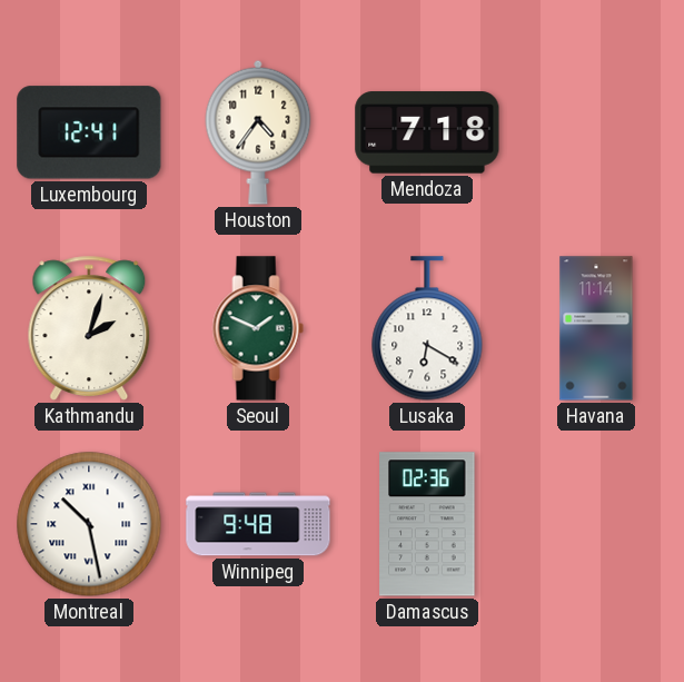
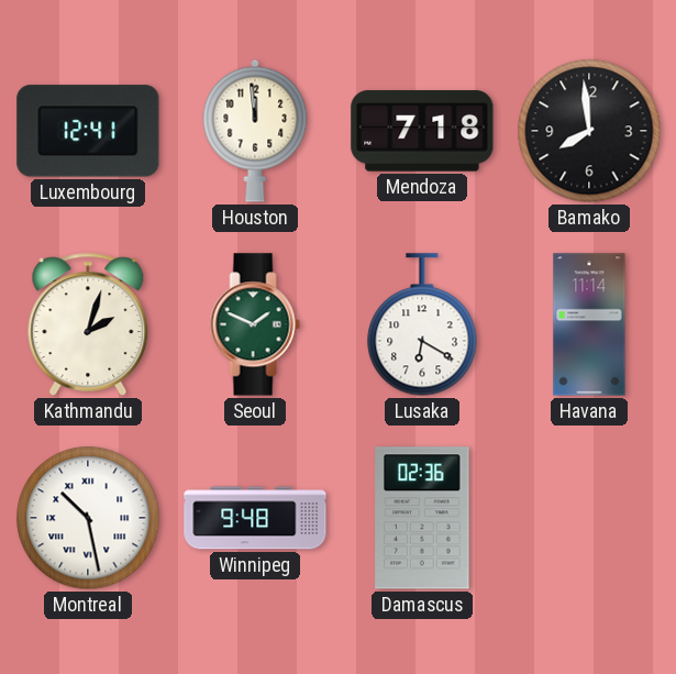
Houston: 4:36 -> 11:59 (255, 131)
Bamako: none -> 7:59 (589, 131)
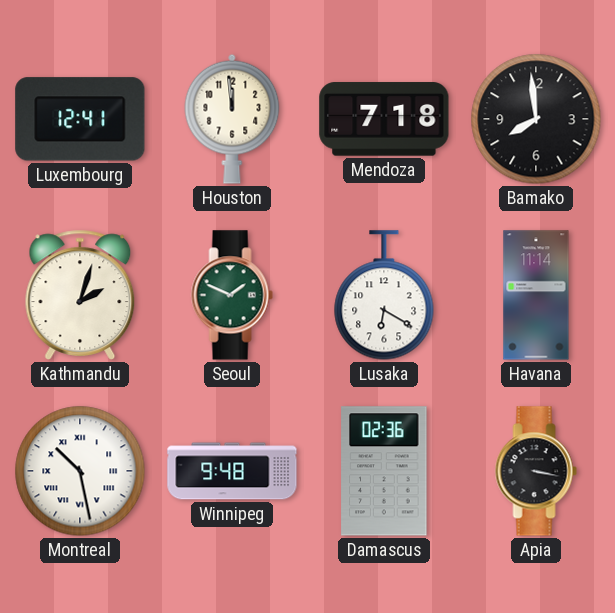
Apia: none -> 3:17 (536, 471)
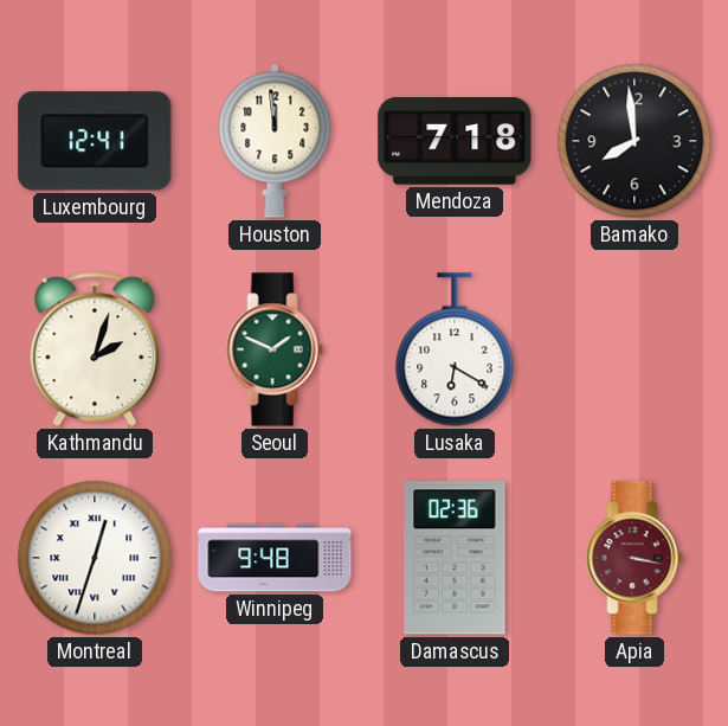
Havana: 11:14 -> none (536, 295)
Montreal: 10:28 -> 12:33 (95, 558)
Apia dial: black -> burgundy (634, 558)
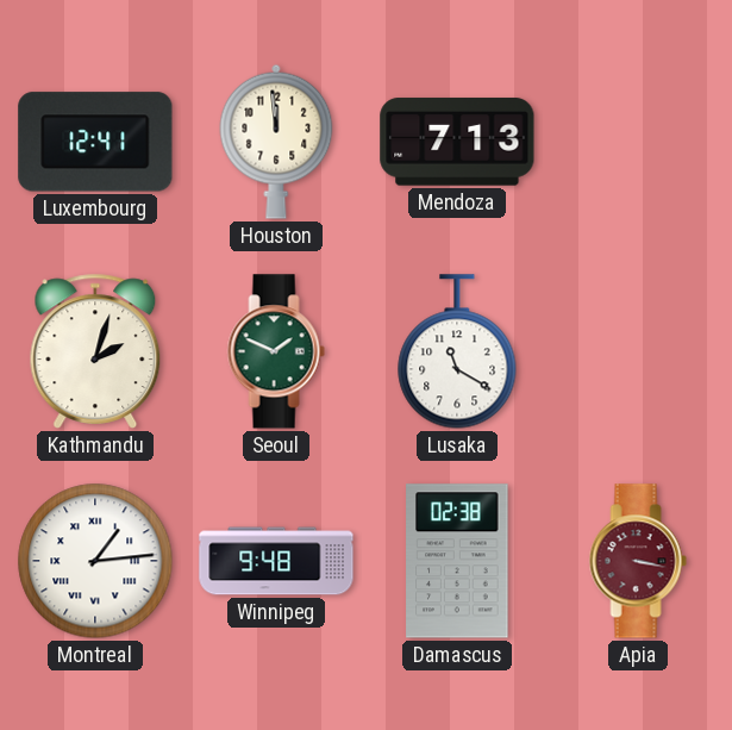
Mendoza: 7:18 -> 7:13 (457, 142)
Bamako: 7:59 -> none (634, 141)
Lusaka: 6:20 -> 11:20 (457, 351)
Montreal: 12:33 -> 1:14 (95, 561)
Damascus: 02:36 -> 02:38 (457, 561)
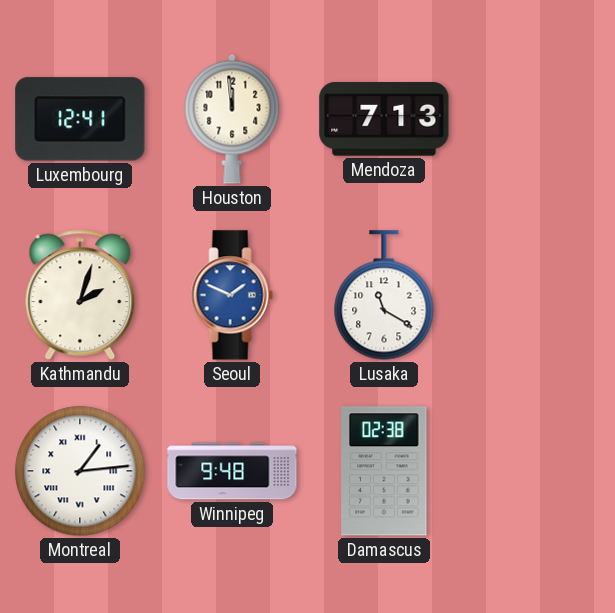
Seoul dial: green -> blue (232, 295)
Apia: 3:17 -> none (638, 561)
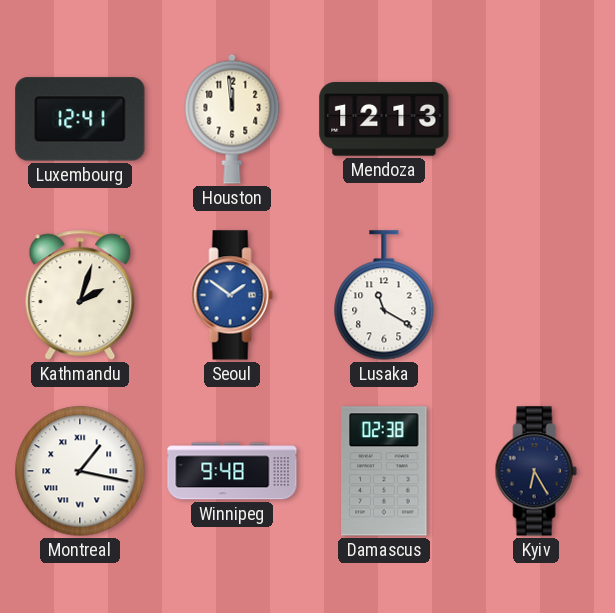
Mendoza: 7:13 -> 12:13 (384, 119)
Seoul: 1:49 -> 1:51 (232, 295)
Montreal: 1:14 -> 1:17 (80, 471)
Kyiv: none -> 6:25 (536, 471)
